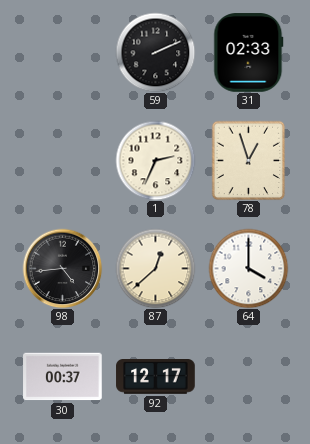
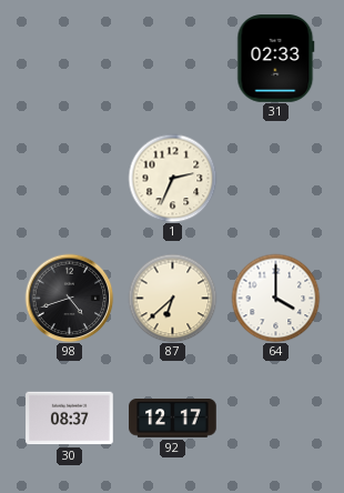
59: 2:11 -> none (155, 52)
78: 12:57 -> none (249, 160)
98: 4:44 -> 4:42 (69, 298)
87: 12:38 -> 6:38 (172, 298)
30: 00:37 -> 08:37 (70, 419)
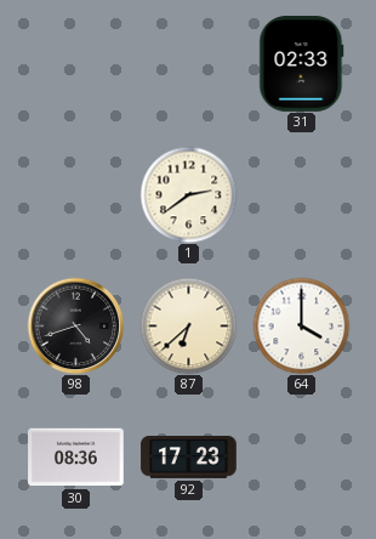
1: 2:34 -> 2:39 (188, 194)
30: 08:37 -> 08:36 (76, 458)
92: 12:17 -> 17:23 (189, 458)
